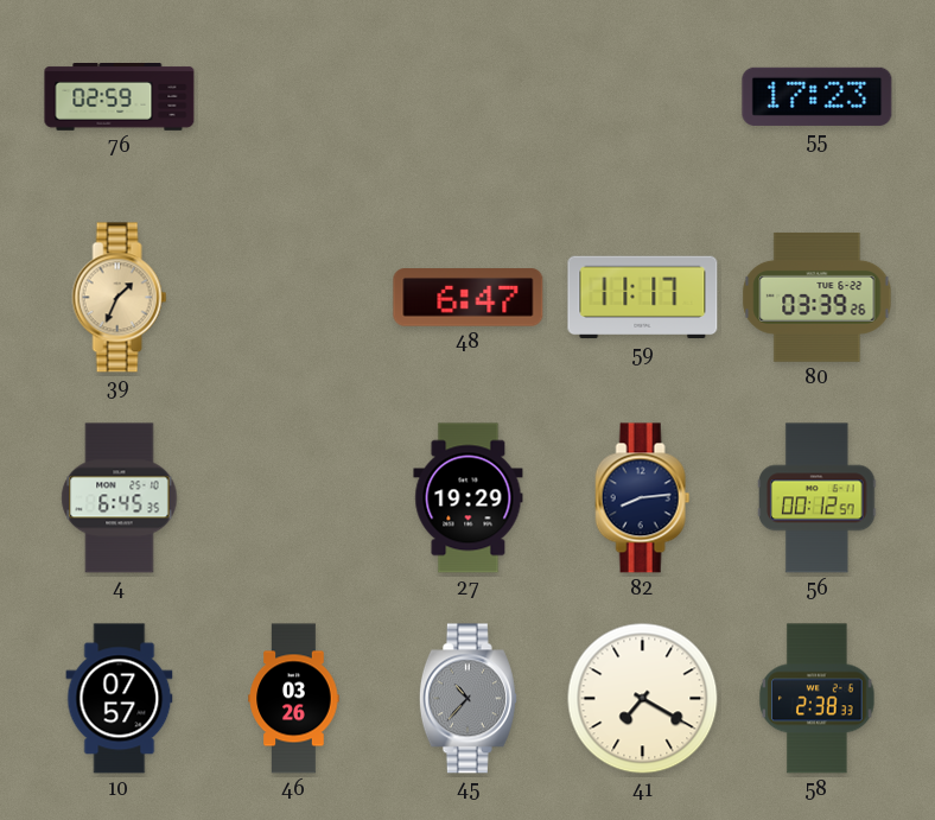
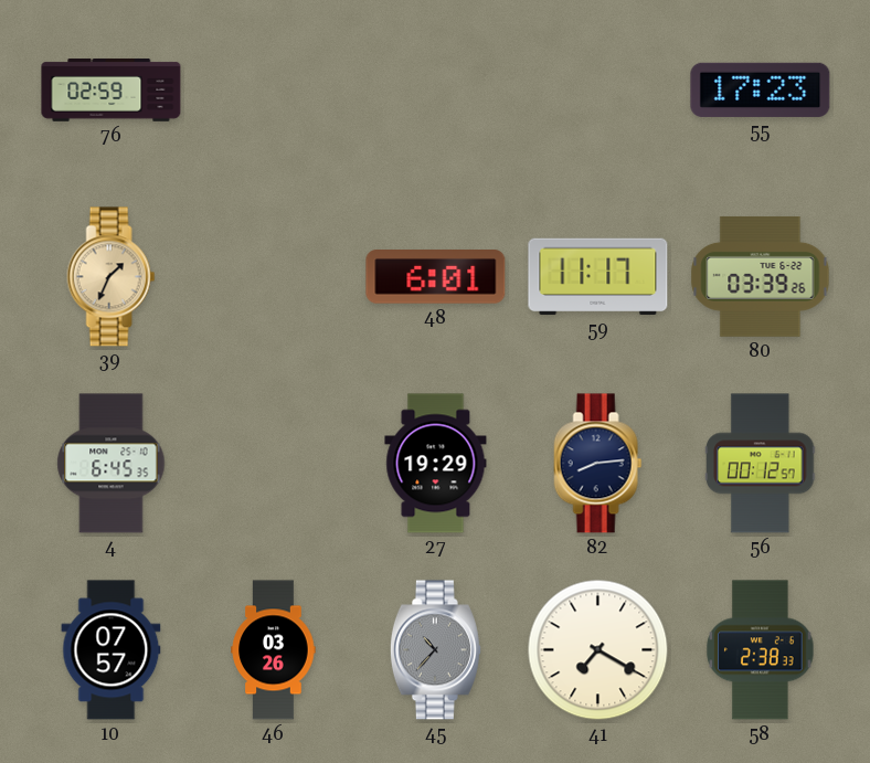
48: 6:47 -> 6:01 (436, 277)
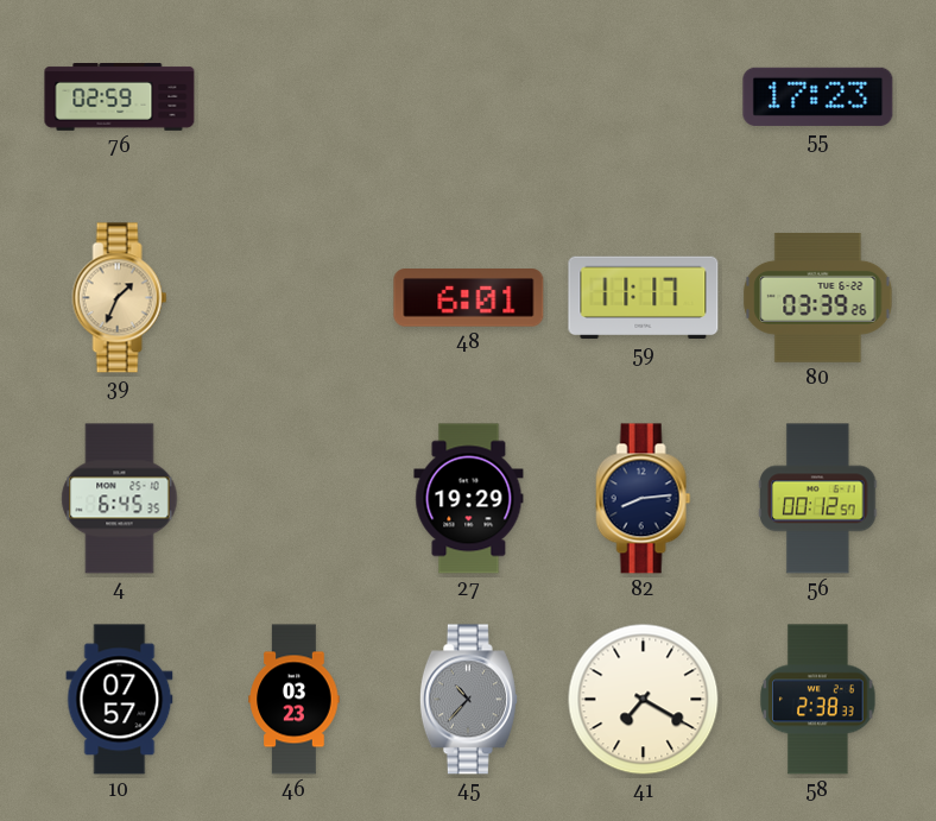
46: 03:26 -> 03:23 (295, 700)
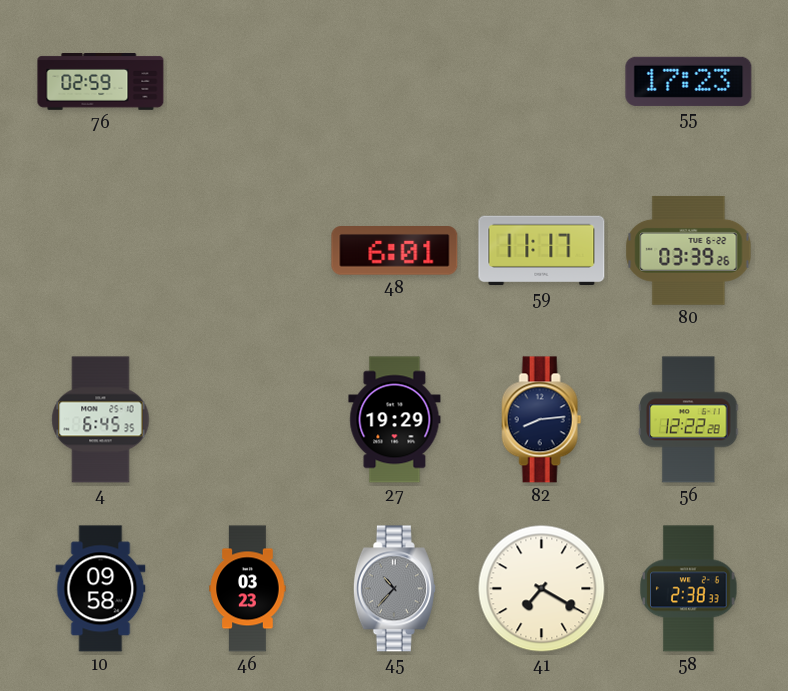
39: 1:34 -> none (120, 298)
56: 00:12 -> 12:22 (689, 420)
10: 07:57 -> 09:58 (101, 589)
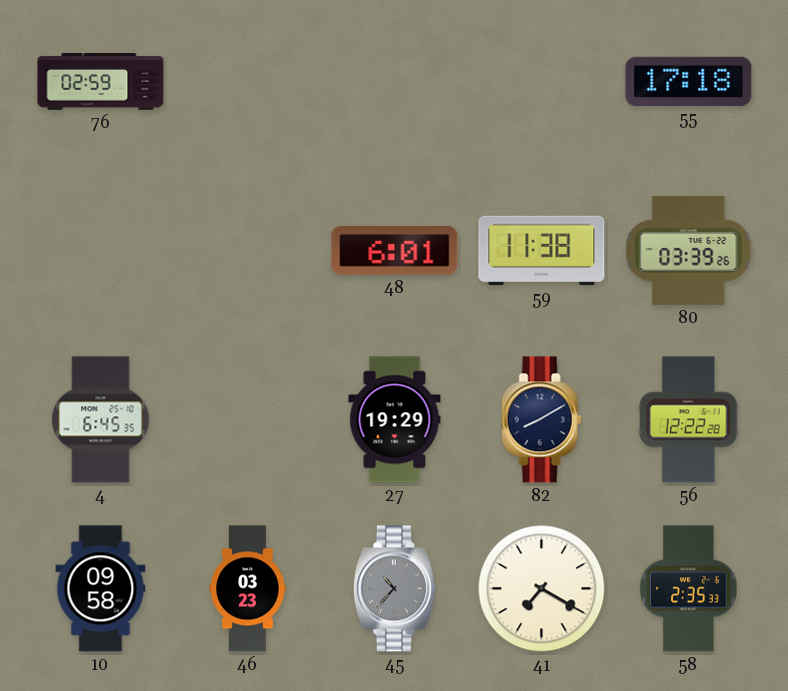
55: 17:23 -> 17:18 (689, 81)
59: 11:17 -> 11:38 (542, 251)
82: 8:14 -> 8:10 (542, 420)
58: 2:38 -> 2:35 (689, 589)
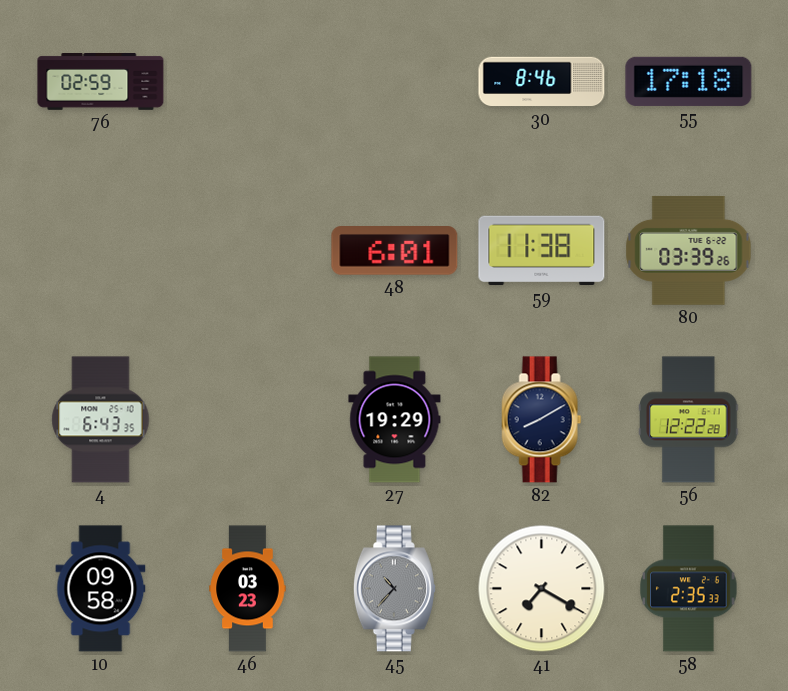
30: none -> 8:46 (542, 82)
4: 6:45 -> 6:43 (101, 420)
